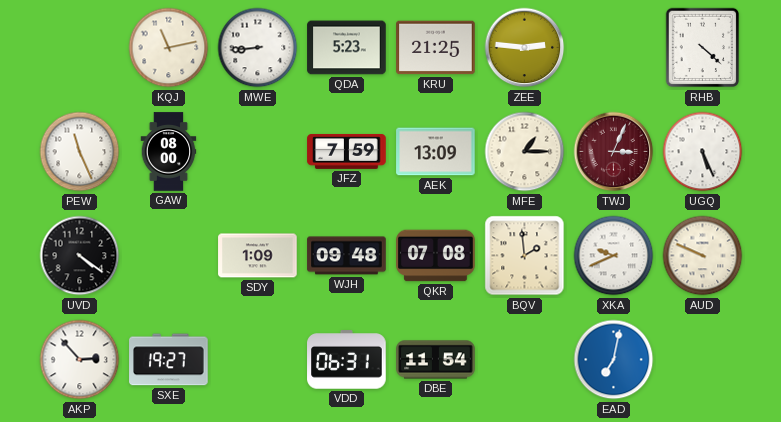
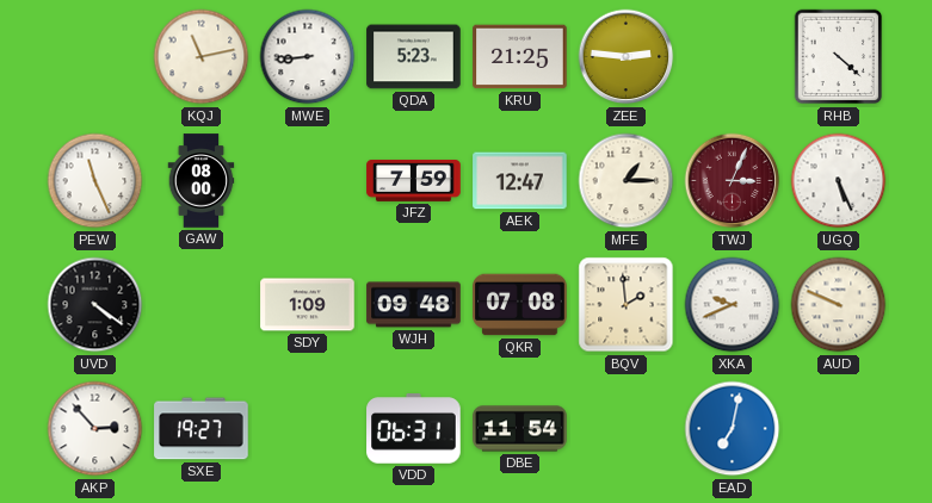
AEK: 13:09 -> 12:47 (520, 181)
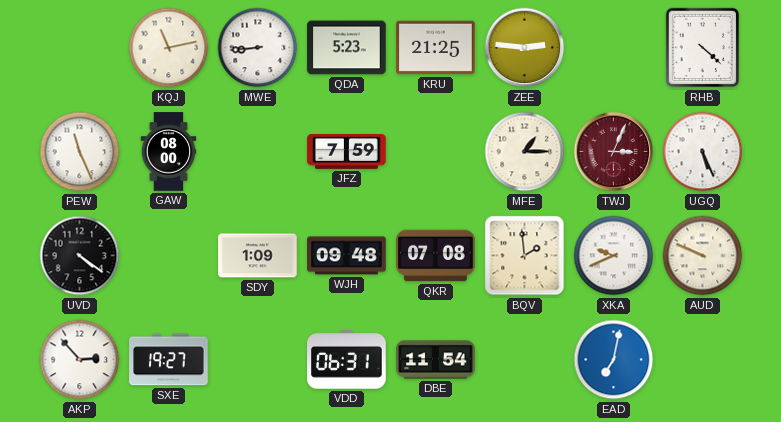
AEK: 12:47 -> none (520, 181)
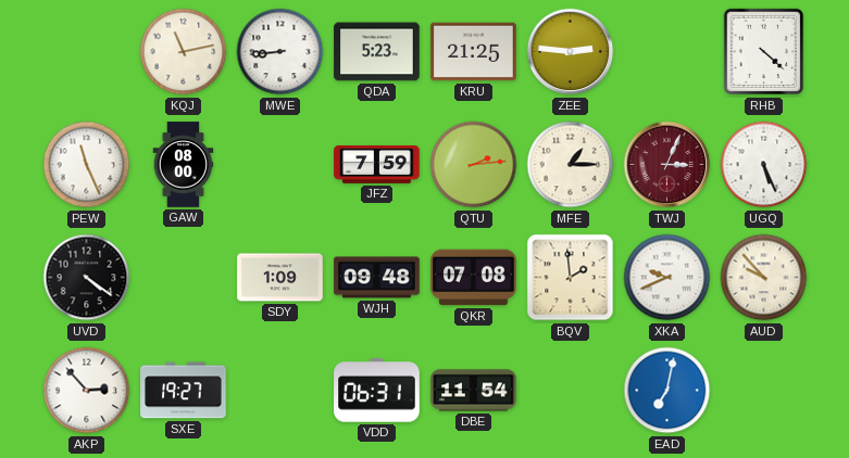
QTU: none -> 2:14 (474, 165)
AUD: 9:49 -> 9:53 (764, 278)
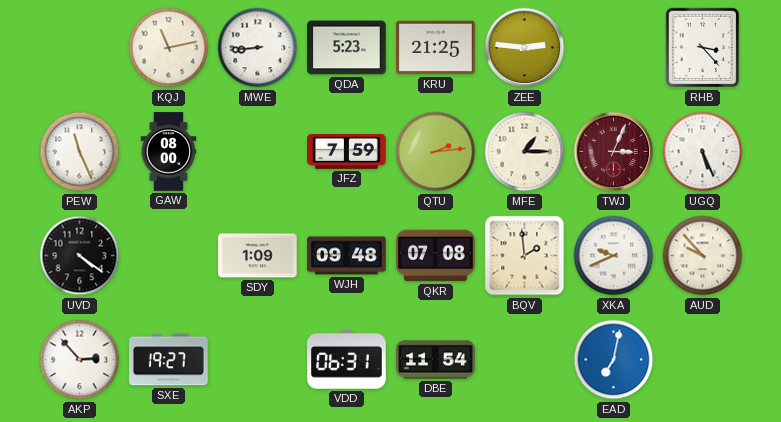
RHB: 4:22 -> 3:23 (703, 48)
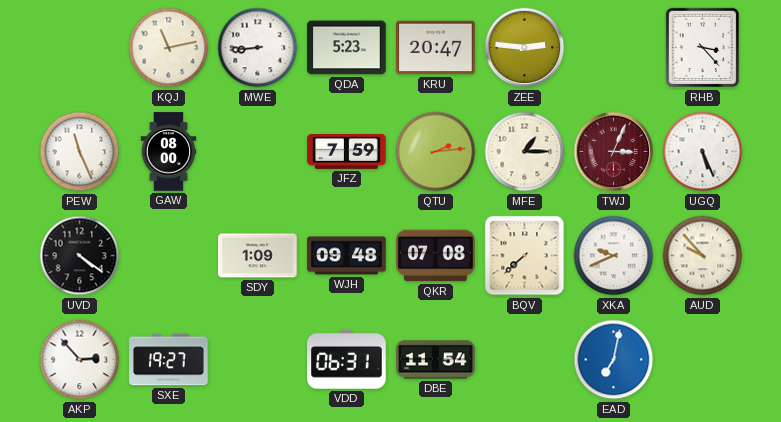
KRU: 21:25 -> 20:47 (436, 48)
BQV: 1:59 -> 7:38 (525, 256)
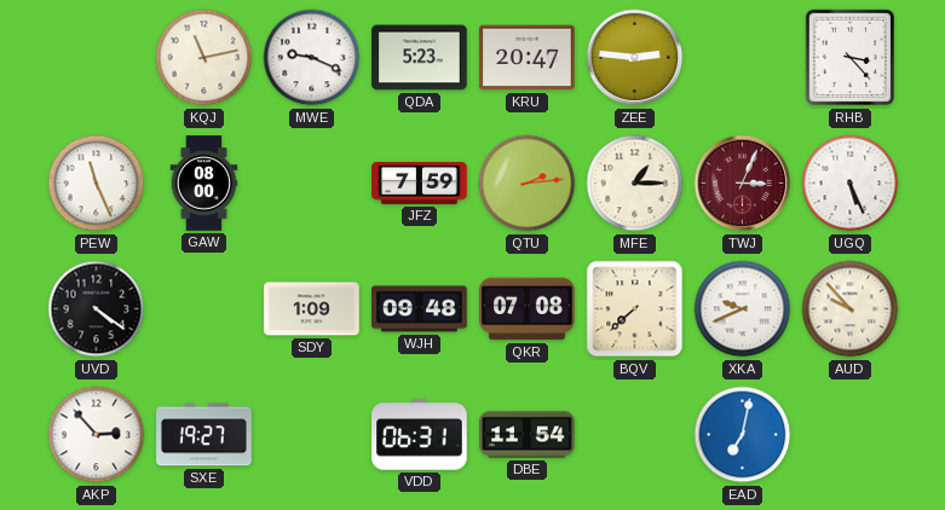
MWE: 8:44 -> 9:19 (312, 58)
